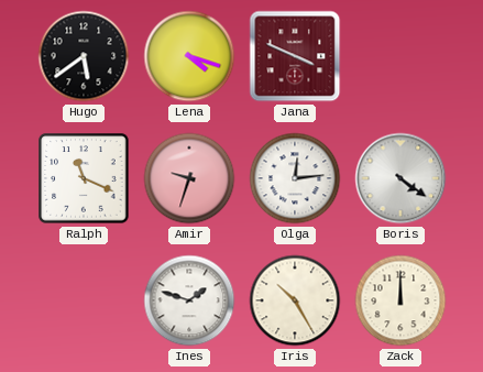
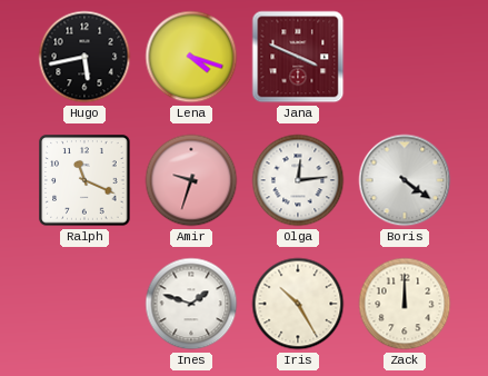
Hugo: 5:39 -> 5:43 (84, 57)
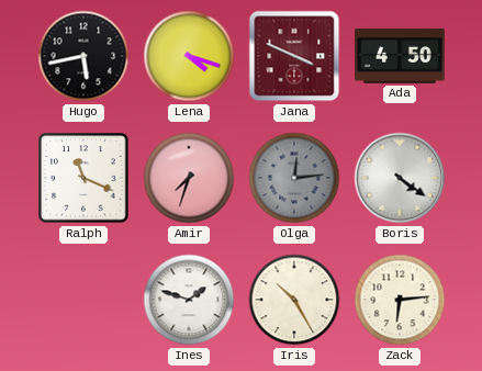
Ada: none -> 4:50 (400, 56)
Amir: 9:33 -> 7:33 (189, 178)
Olga dial: white -> grey (294, 178)
Zack: 12:00 -> 6:14 (400, 300)
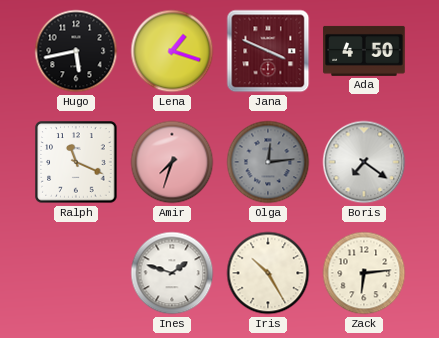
Lena: 4:18 -> 1:18 (172, 51)
Boris: 4:21 -> 7:21 (364, 162)
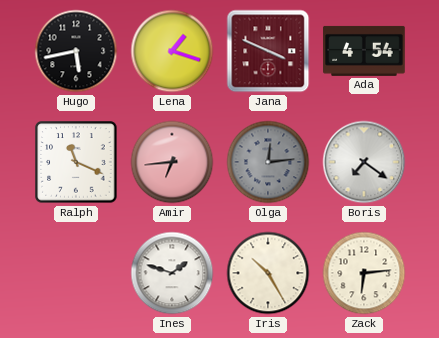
Ada: 4:50 -> 4:54 (364, 51)
Amir: 7:33 -> 6:44 (172, 162)
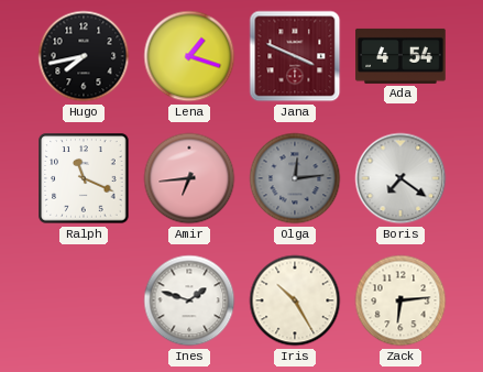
Hugo: 5:43 -> 7:43 (84, 56)
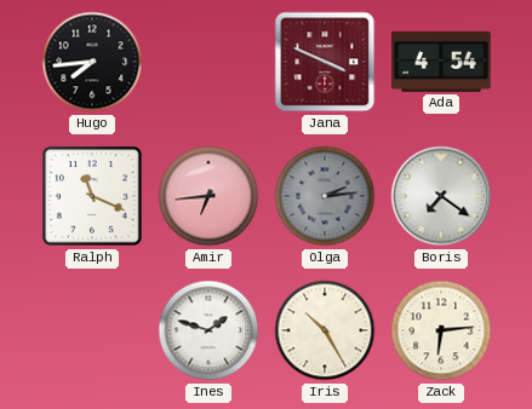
Hugo: 7:43 -> 7:44 (92, 62)
Lena: 1:18 -> none (189, 56)
Olga: 12:14 -> 2:14 (325, 196)
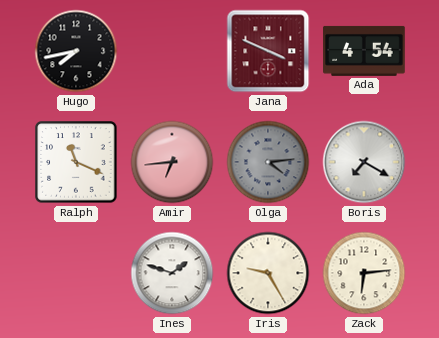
Hugo: 7:44 -> 7:43 (76, 51)
Olga: 2:14 -> 4:14 (268, 162)
Boris: 7:21 -> 7:20 (364, 162)
Iris: 10:25 -> 9:25 (268, 273)
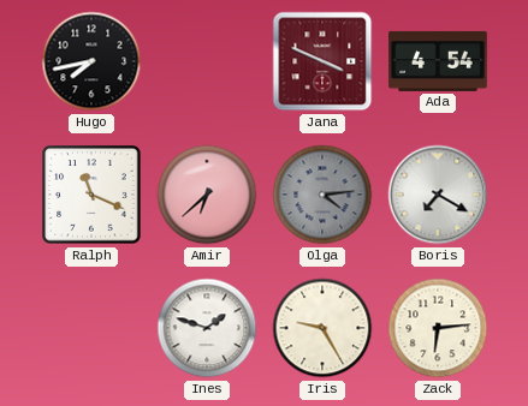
Amir: 6:44 -> 6:38 (207, 195)
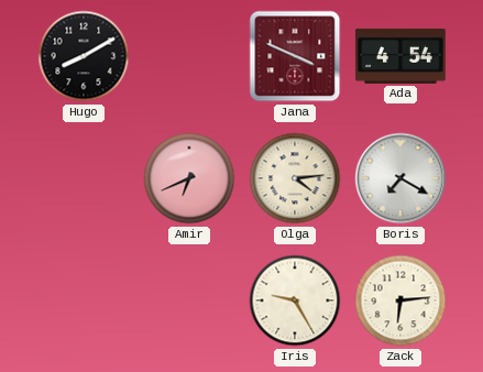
Hugo: 7:43 -> 8:10 (84, 56)
Ralph: 11:19 -> none (91, 195)
Amir: 6:38 -> 6:41 (189, 178)
Olga dial: grey -> cream (295, 178)
Ines: 1:48 -> none (207, 328)
